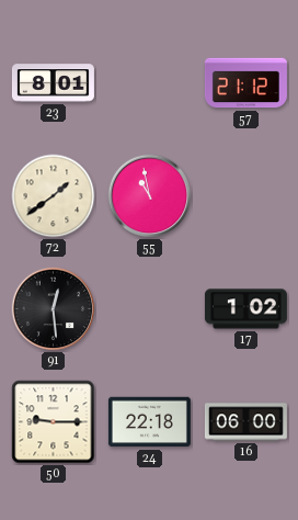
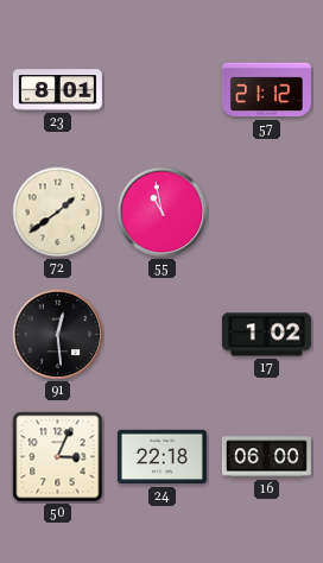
50: 9:15 -> 3:04 (58, 457)
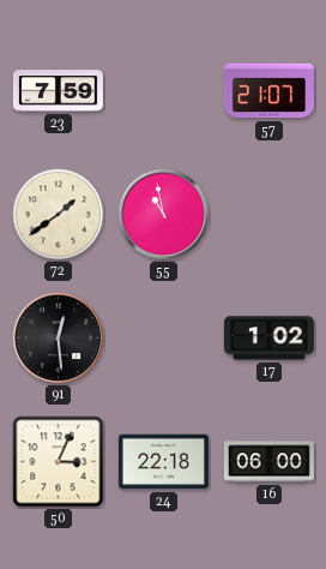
23: 8:01 -> 7:59 (58, 91)
57: 21:12 -> 21:07 (268, 91)
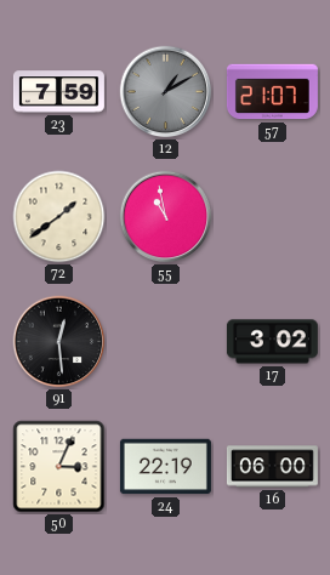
12: none -> 1:10 (166, 92)
17: 1:02 -> 3:02 (272, 342)
24: 22:18 -> 22:19 (165, 467)
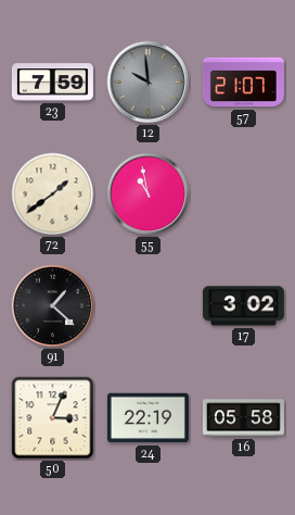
12: 1:10 -> 9:59 (149, 83)
91: 12:29 -> 1:22 (53, 306)
16: 06:00 -> 05:58 (243, 418)
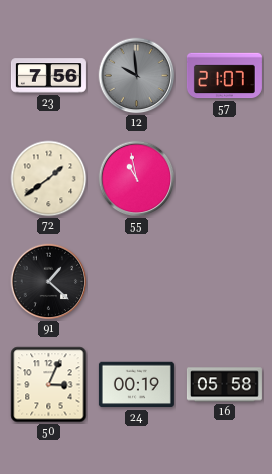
23: 7:59 -> 7:56 (48, 76)
17: 3:02 -> none (243, 306)
24: 22:19 -> 00:19 (136, 385)
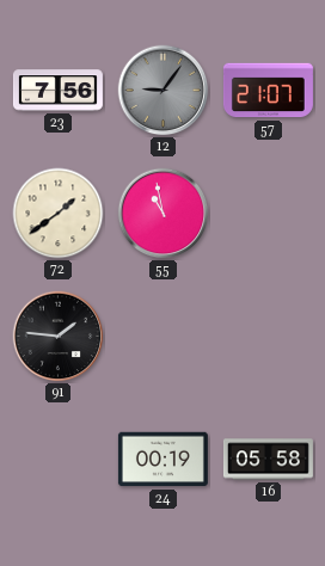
12: 9:59 -> 9:06 (164, 91)
91: 1:22 -> 1:46 (59, 337)
50: 3:04 -> none (49, 385)
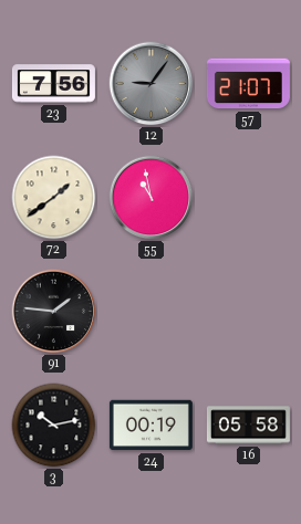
3: none -> 10:13 (54, 426)
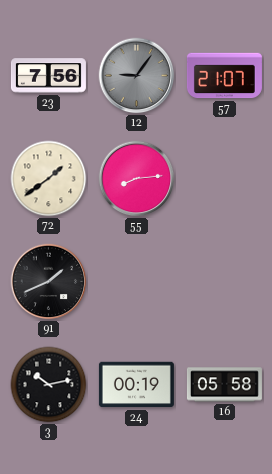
55: 10:58 -> 8:14 (137, 179)
91: 1:46 -> 1:41 (49, 282)
